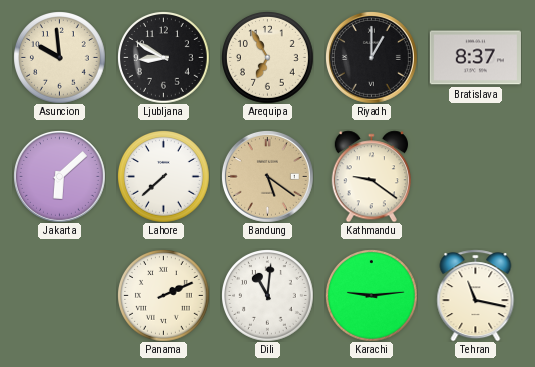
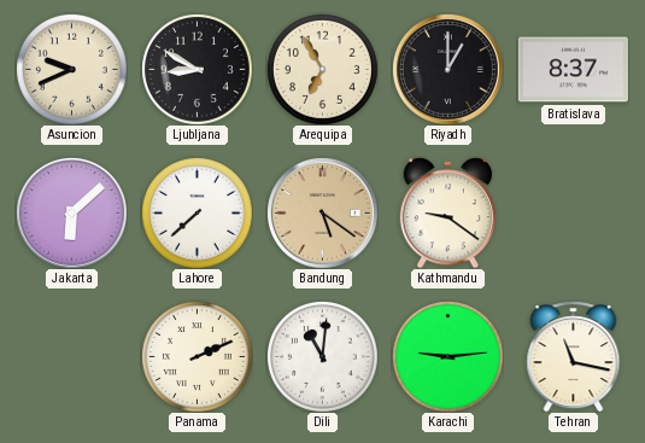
Asuncion: 9:59 -> 9:41 (72, 70)
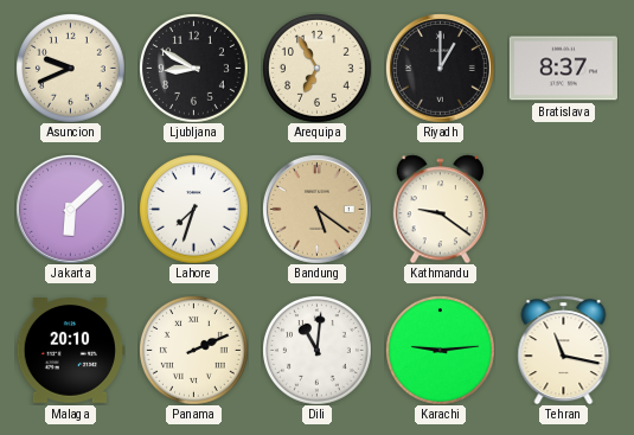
Lahore: 7:38 -> 7:33 (194, 210)
Malaga: none -> 20:10 (70, 351)
